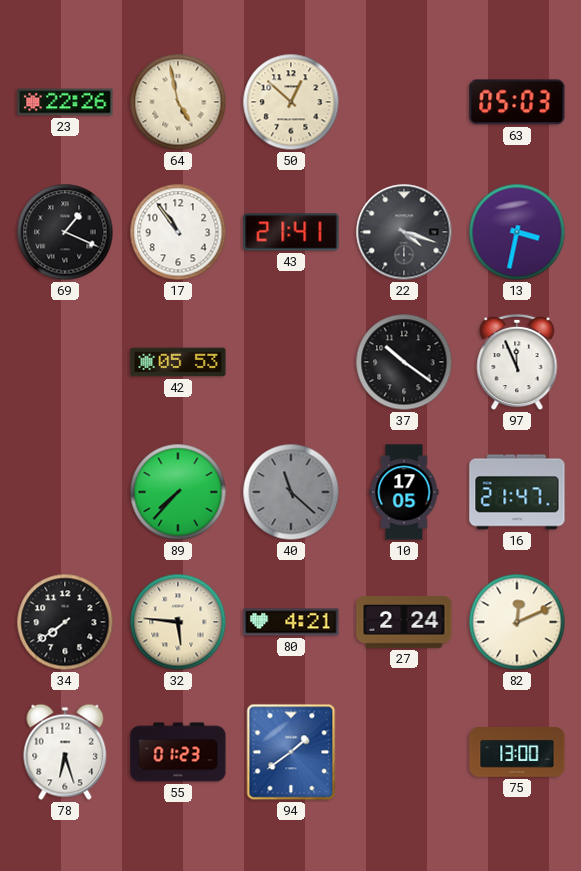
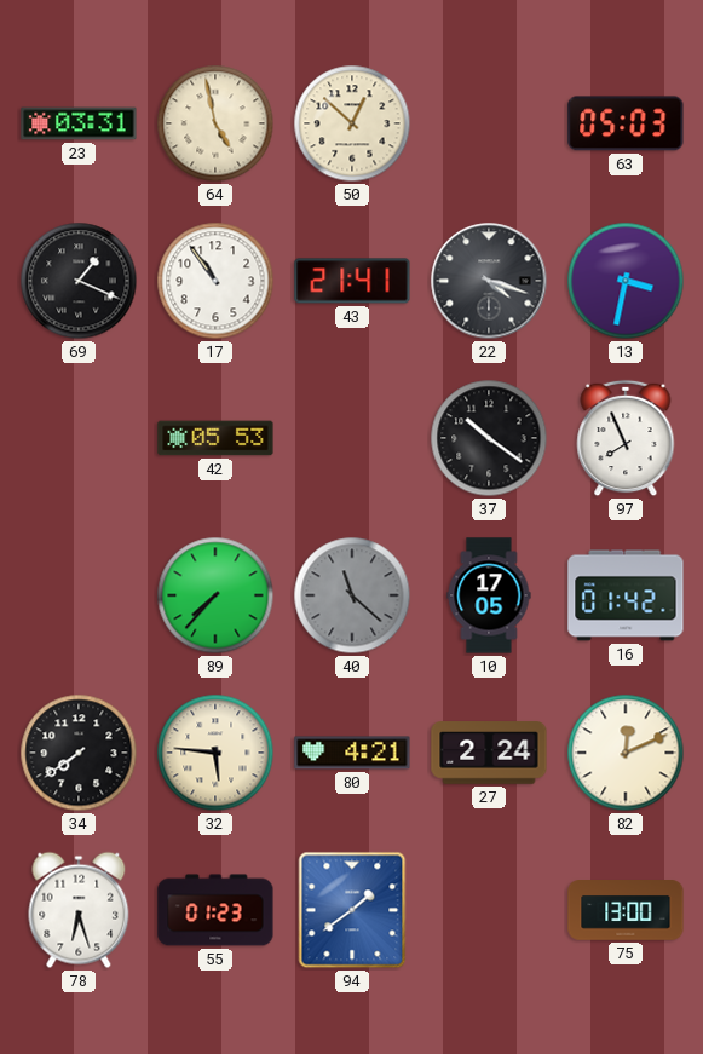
23: 22:26 -> 03:31 (79, 123)
97: 11:56 -> 7:56 (626, 438)
16: 21:47 -> 01:42 (626, 595)
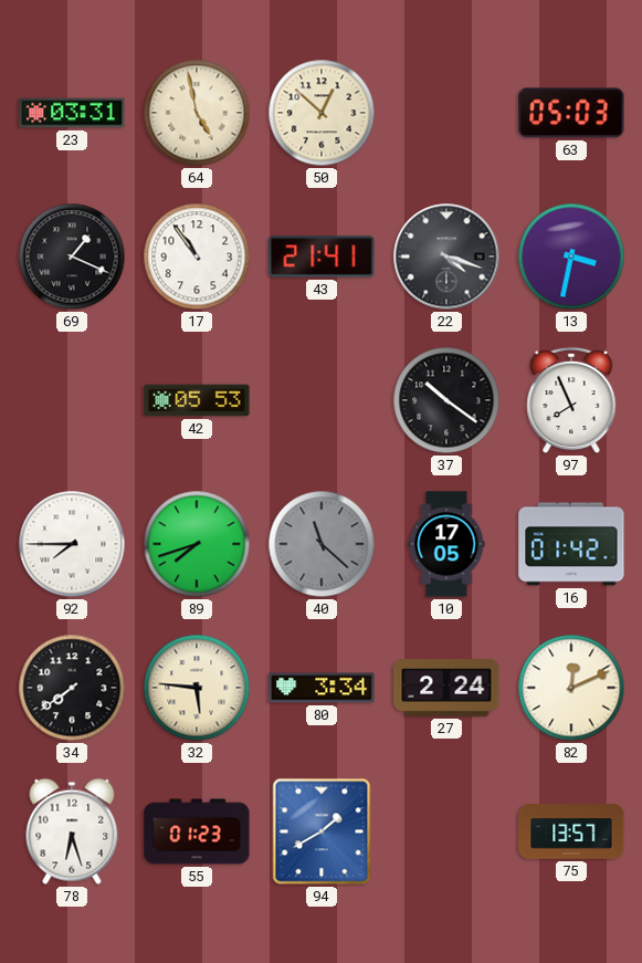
92: none -> 7:45 (72, 544)
89: 7:37 -> 7:42 (197, 544)
80: 4:21 -> 3:34 (322, 688)
94: 1:39 -> 1:40 (322, 831)
75: 13:00 -> 13:57 (571, 833)
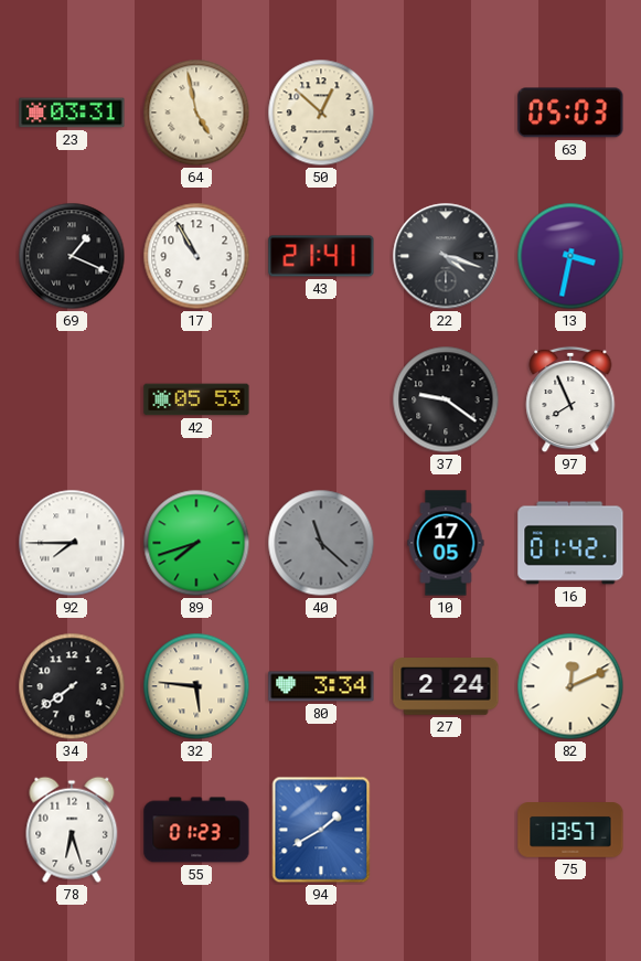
17: 10:54 -> 10:55 (196, 256)
37: 10:21 -> 9:21 (446, 399)
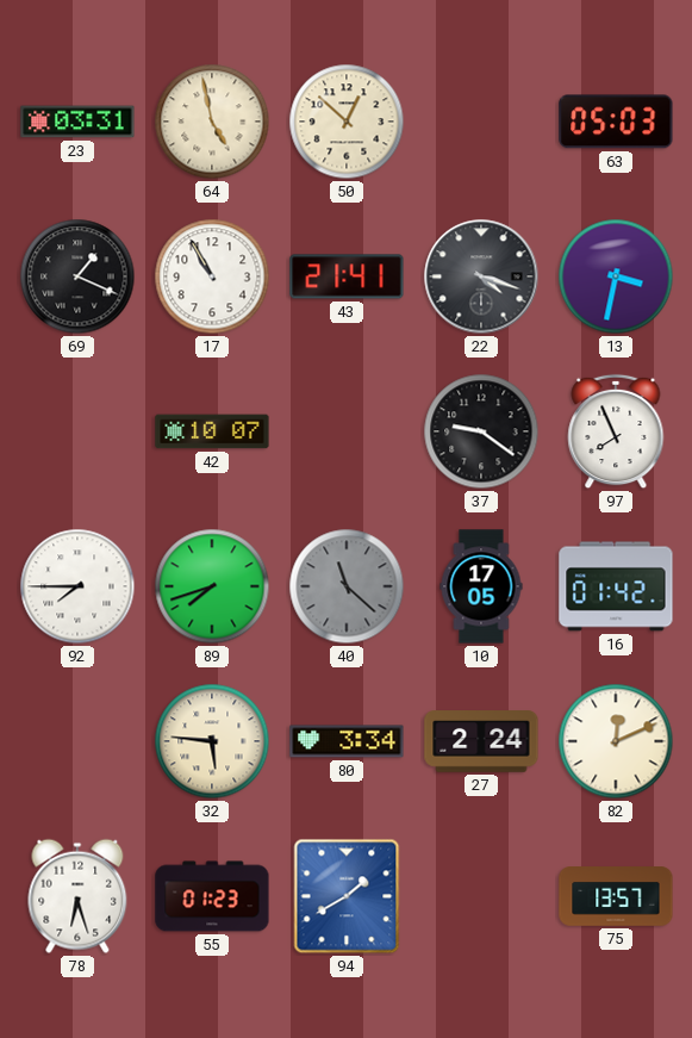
42: 05:53 -> 10:07 (212, 431)
34: 7:39 -> none (72, 686)
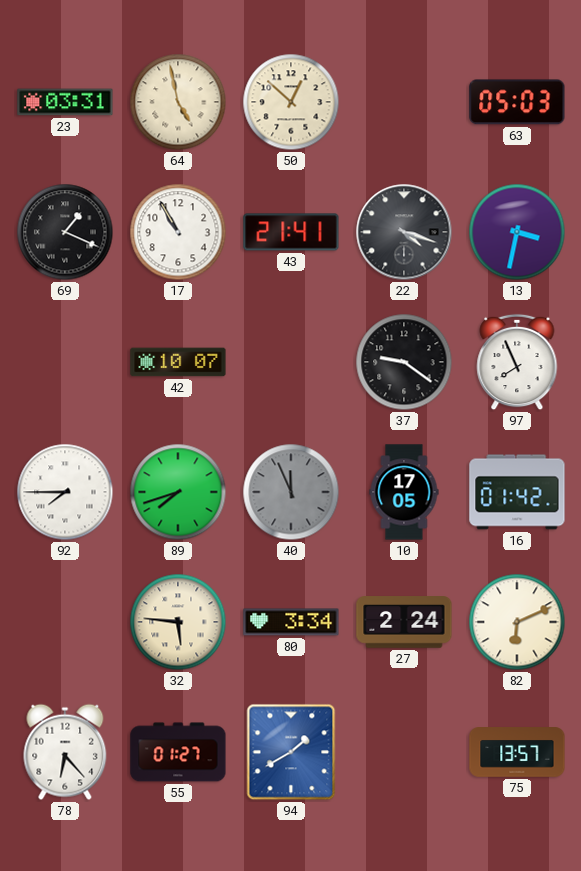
40: 11:22 -> 11:56 (291, 492)
82: 12:11 -> 6:11 (517, 622)
78: 6:27 -> 6:23 (65, 752)
55: 01:23 -> 01:27 (178, 752)
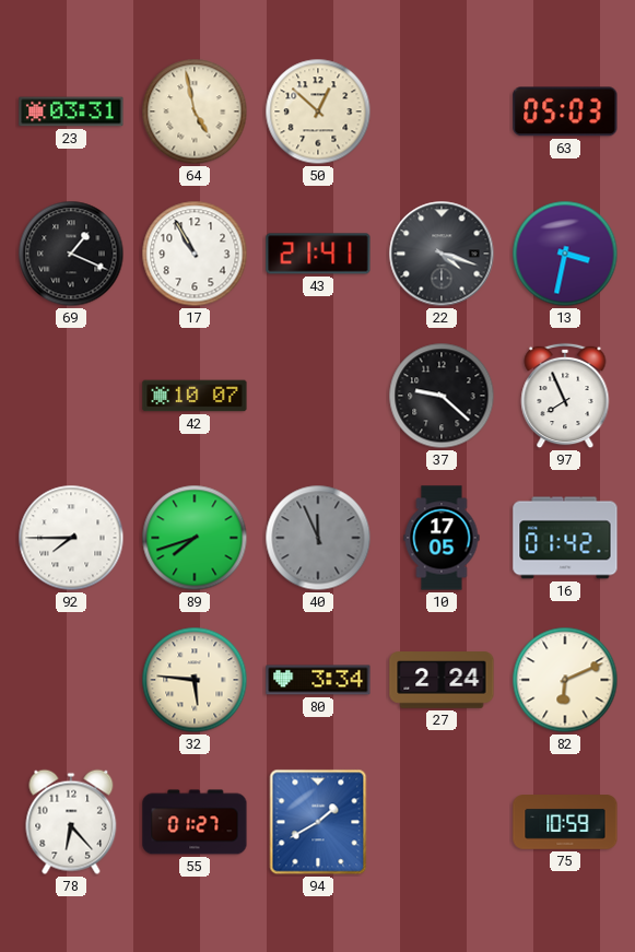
37: 9:21 -> 9:22 (442, 396)
75: 13:57 -> 10:59 (565, 823)
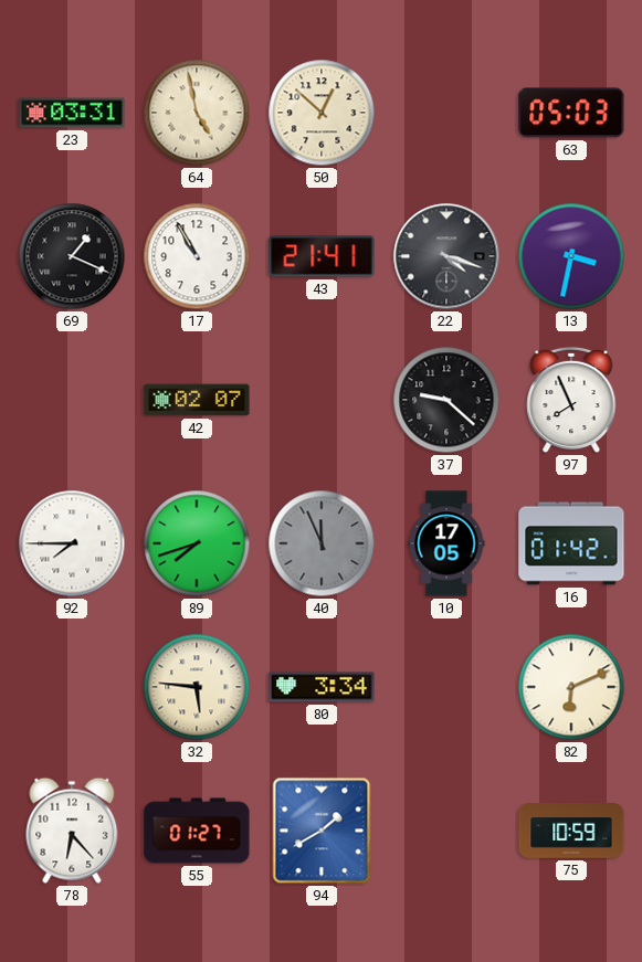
42: 10:07 -> 02:07 (197, 400)
27: 2:24 -> none (442, 680)
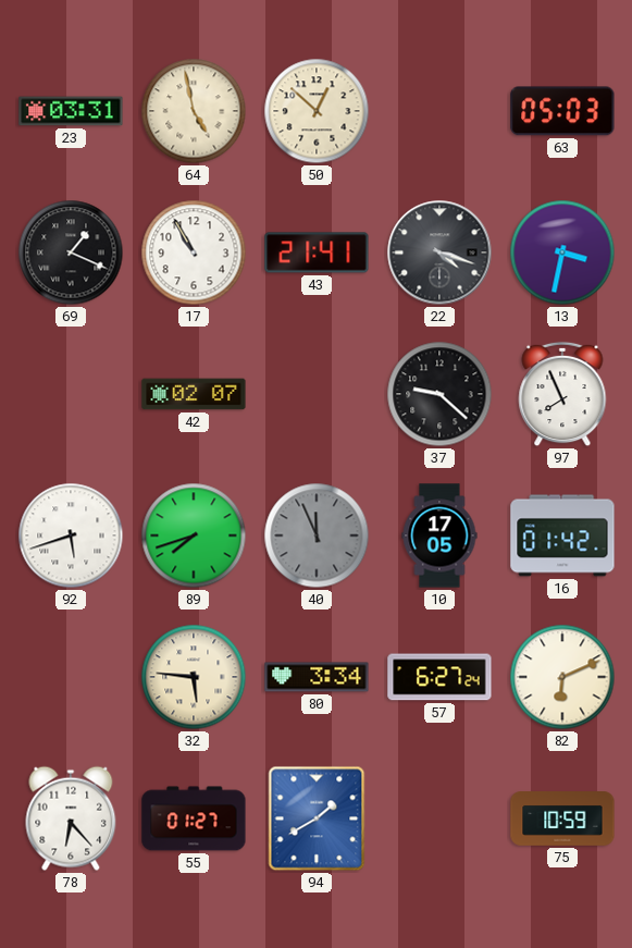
92: 7:45 -> 5:42 (71, 535)
57: none -> 6:27 (439, 677)
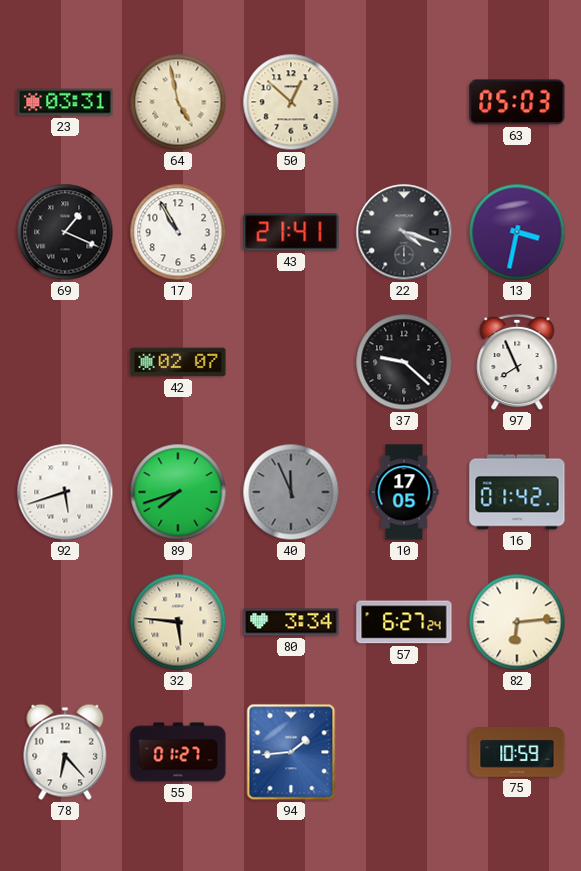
82: 6:11 -> 6:14 (517, 622)
94: 1:40 -> 1:44 (291, 752)
